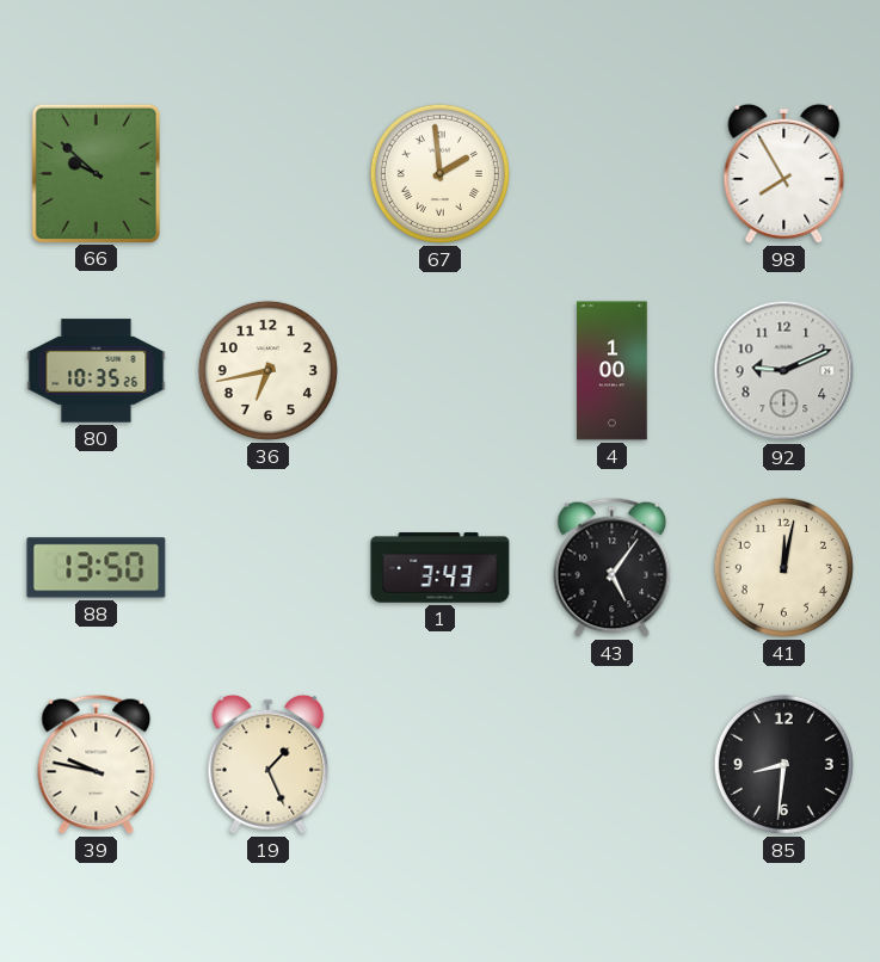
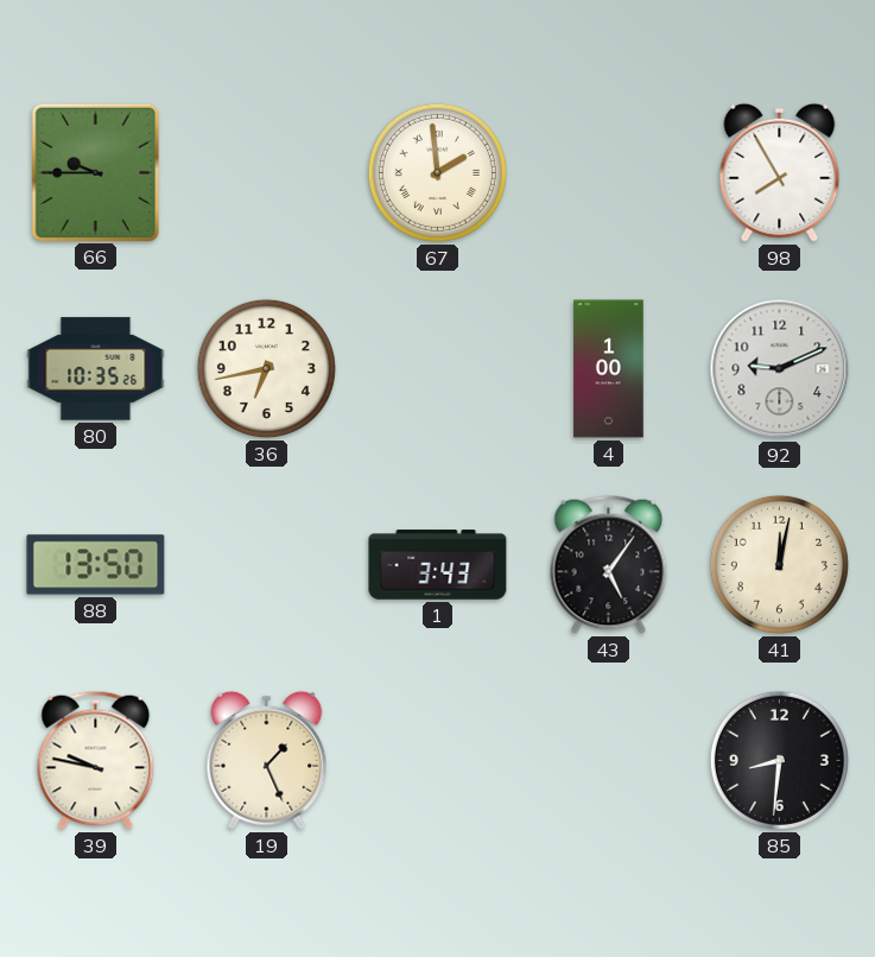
66: 9:52 -> 9:45 (95, 172)
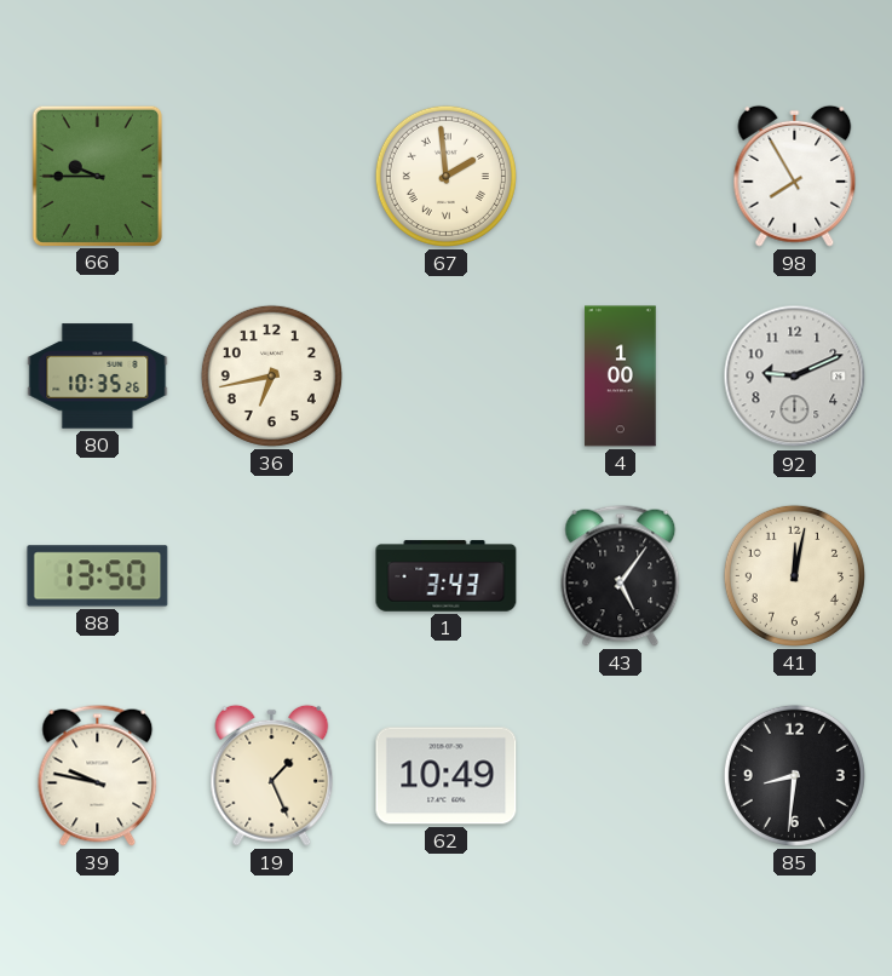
62: none -> 10:49 (447, 776)
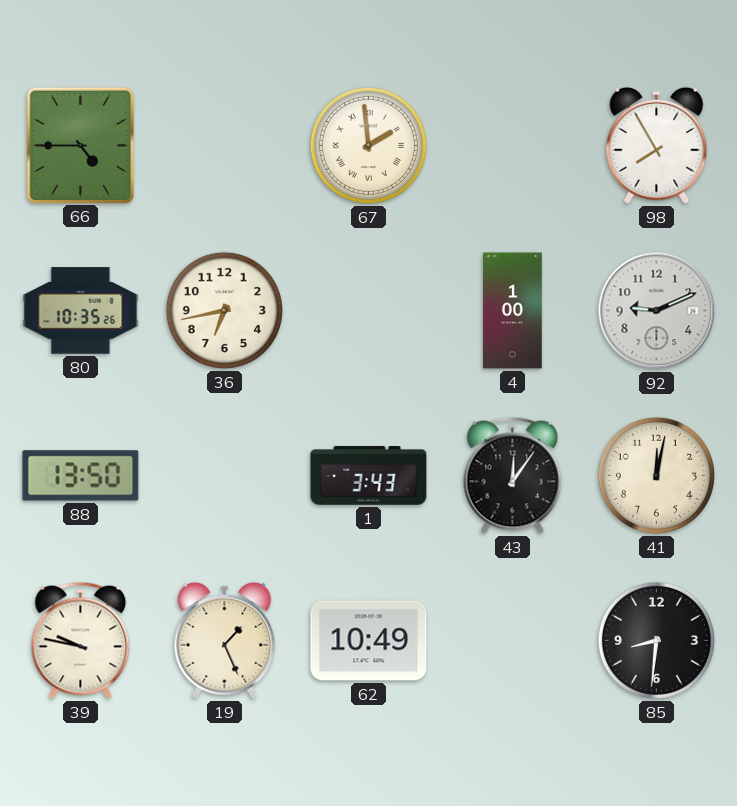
66: 9:45 -> 4:45 (80, 145)
43: 5:06 -> 12:06 (513, 475)
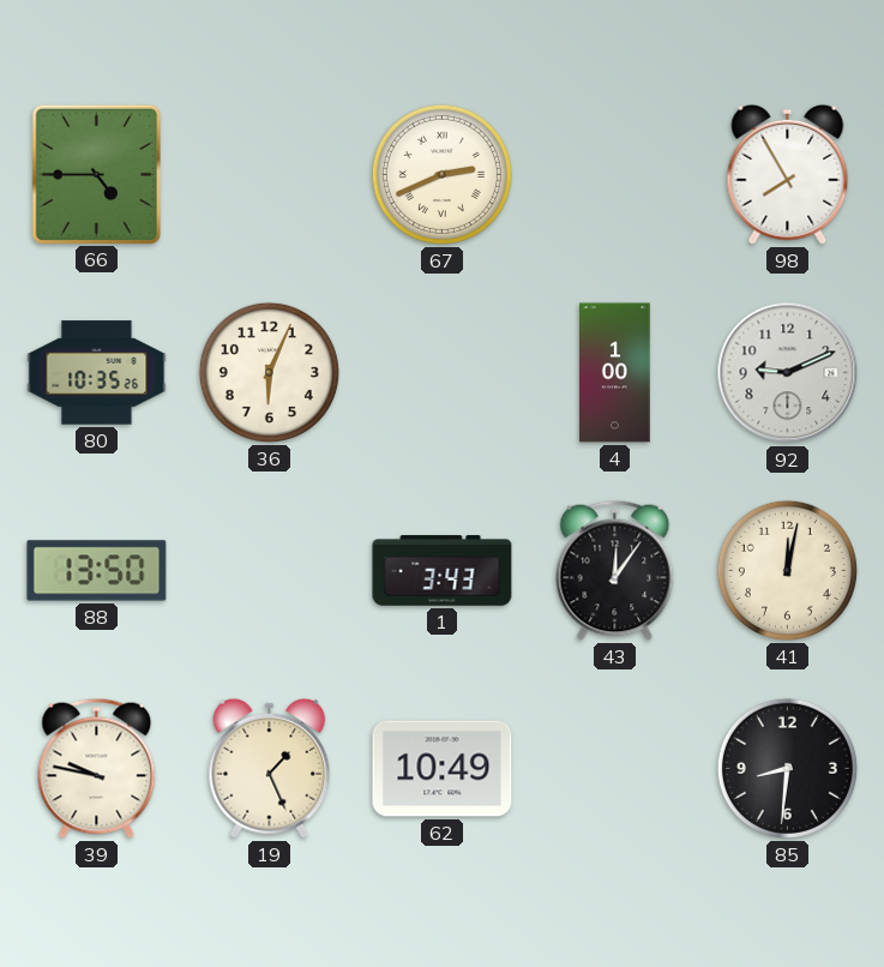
67: 1:59 -> 2:41 (441, 174)
36: 6:43 -> 6:04 (269, 372)
